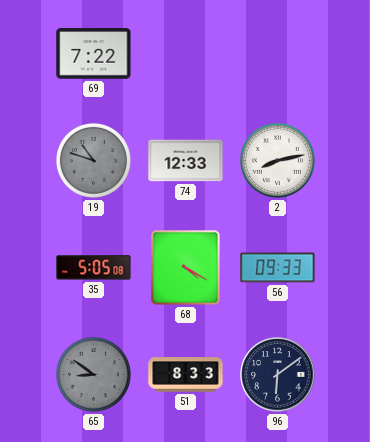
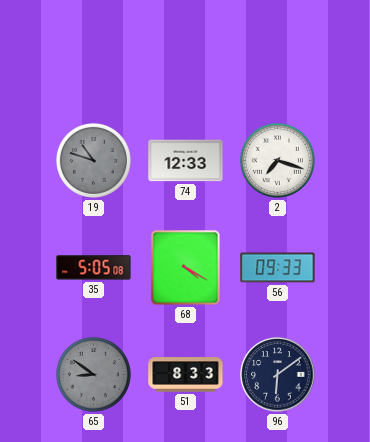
69: 7:22 -> none (94, 54)
2: 8:13 -> 7:18 (277, 160)
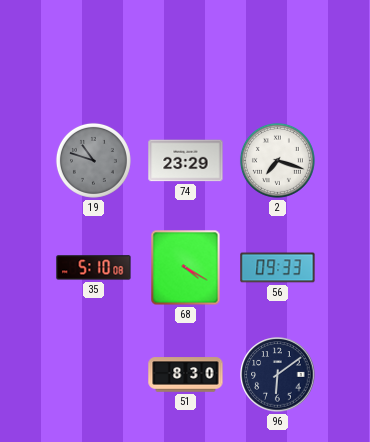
74: 12:33 -> 23:29 (186, 161)
35: 5:05 -> 5:10 (94, 268)
65: 8:51 -> none (93, 374)
51: 8:33 -> 8:30 (186, 375)
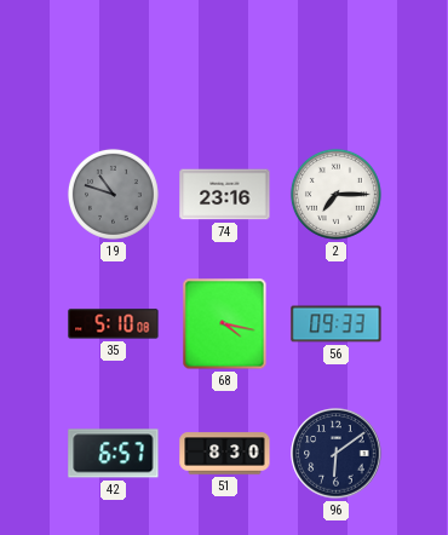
74: 23:29 -> 23:16 (225, 195)
2: 7:18 -> 7:15 (335, 194)
68: 4:20 -> 4:17 (225, 324)
42: none -> 6:57 (114, 454)
